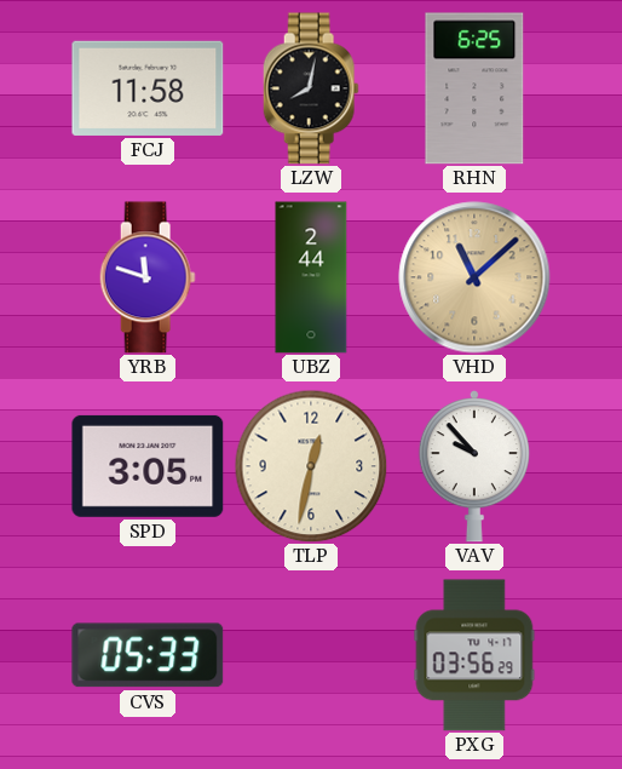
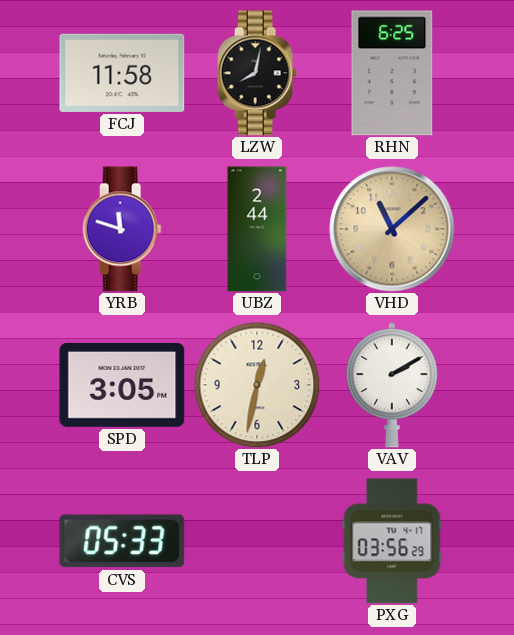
VAV: 9:53 -> 2:10 (392, 386)
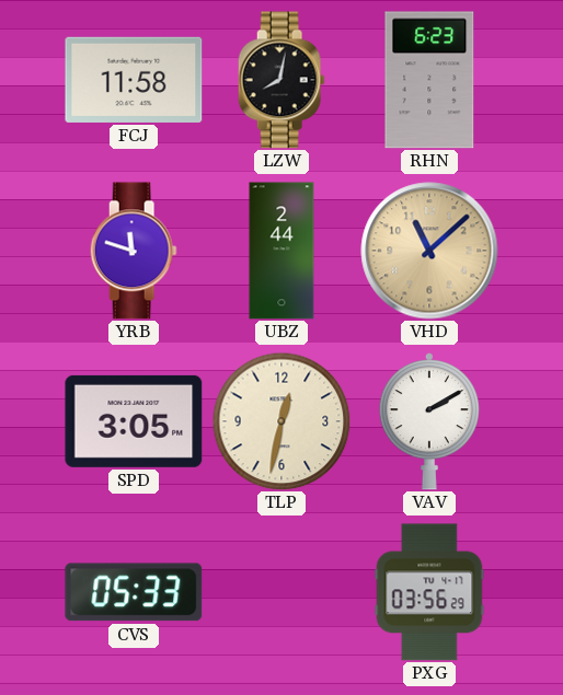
RHN: 6:25 -> 6:23 (429, 80)
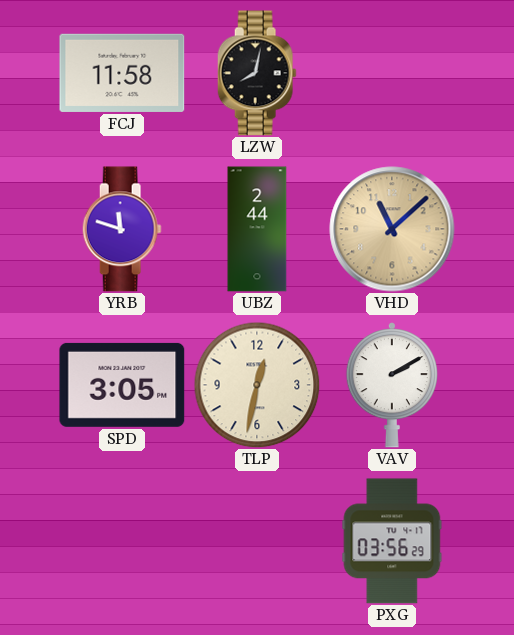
RHN: 6:23 -> none (429, 80)
CVS: 05:33 -> none (134, 592)
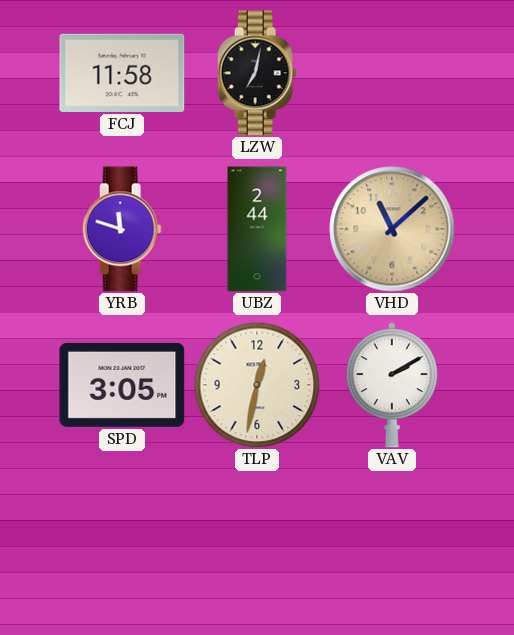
LZW: 8:02 -> 7:02 (257, 73)
PXG: 03:56 -> none (392, 541)
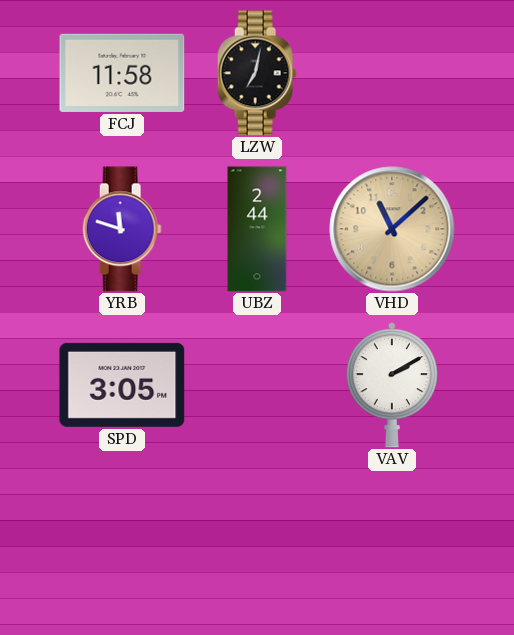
TLP: 12:32 -> none (257, 385)
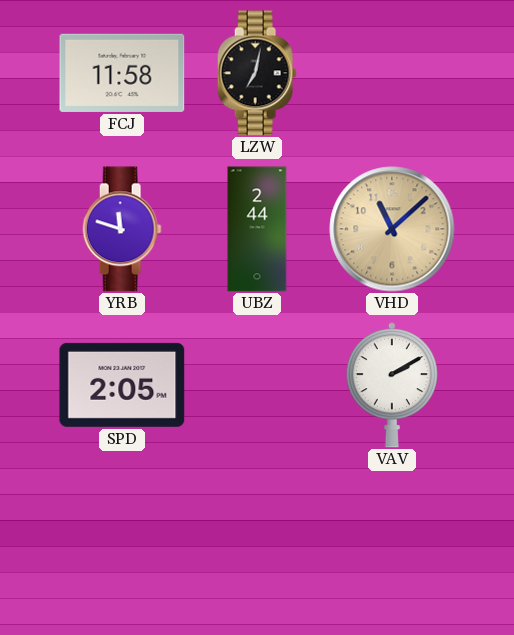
SPD: 3:05 -> 2:05 (122, 385)
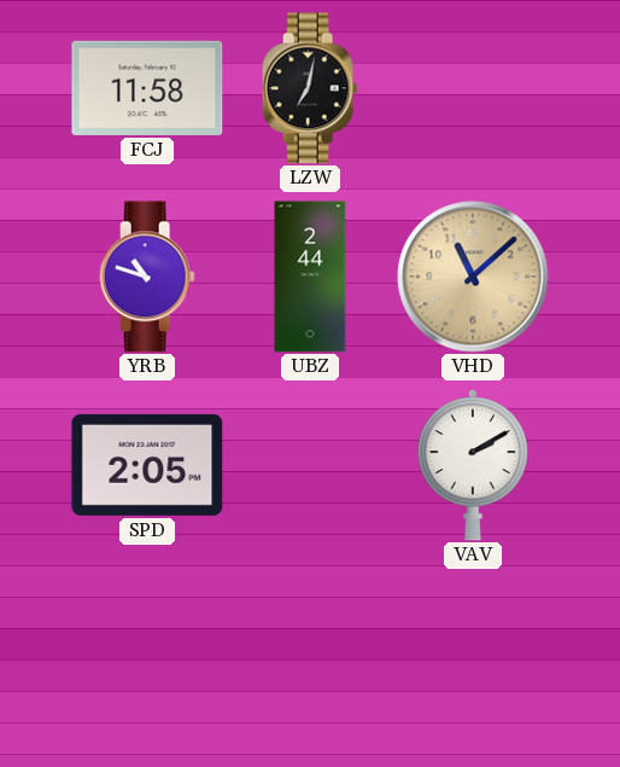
YRB: 11:48 -> 10:48 (147, 277)
